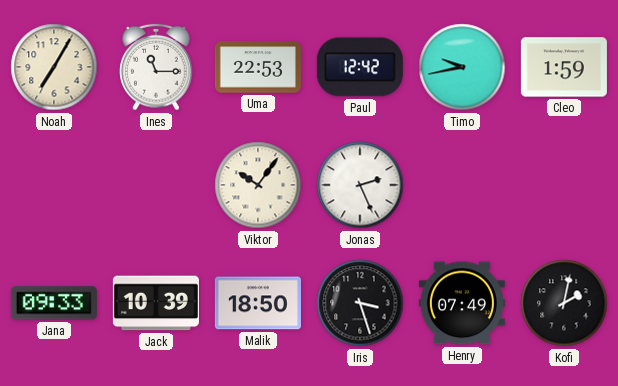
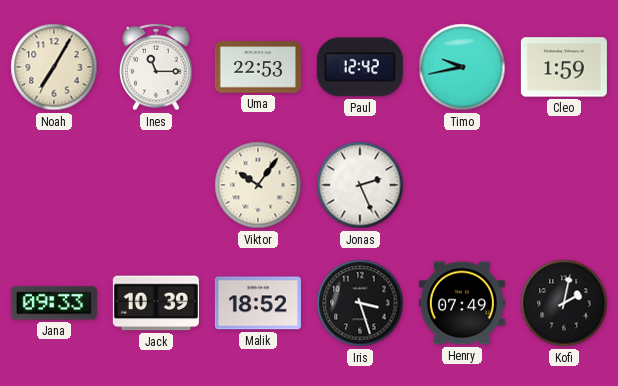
Malik: 18:50 -> 18:52 (258, 303)
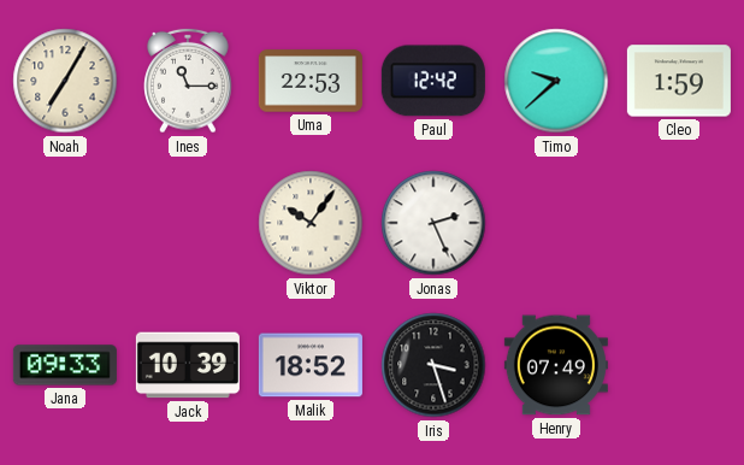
Timo: 9:43 -> 9:38 (556, 81)
Kofi: 2:02 -> none (564, 303)
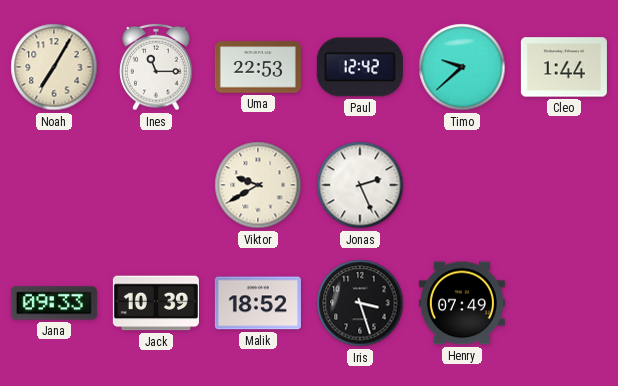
Cleo: 1:59 -> 1:44 (564, 67)
Viktor: 10:06 -> 9:40 (258, 185)
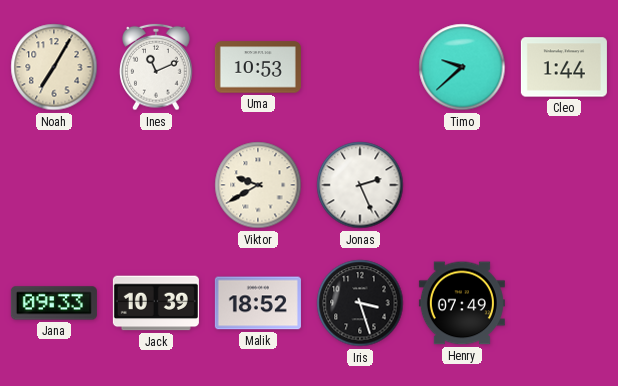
Ines: 11:15 -> 11:11 (156, 67)
Uma: 22:53 -> 10:53 (258, 67)
Paul: 12:42 -> none (360, 67)
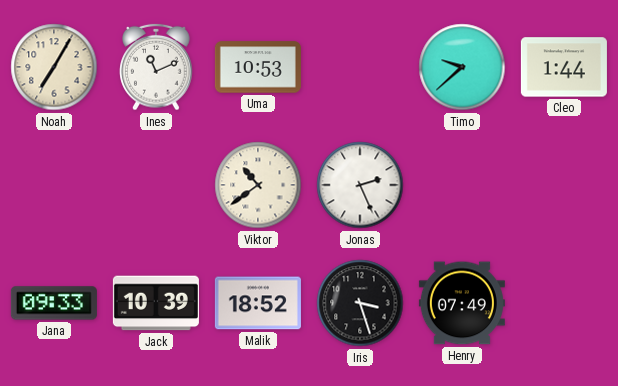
Viktor: 9:40 -> 10:39 (258, 185)
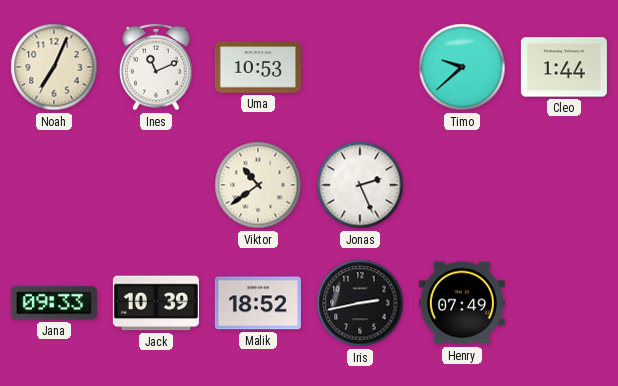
Noah: 7:05 -> 7:04 (54, 67)
Iris: 3:27 -> 2:43 (360, 303)
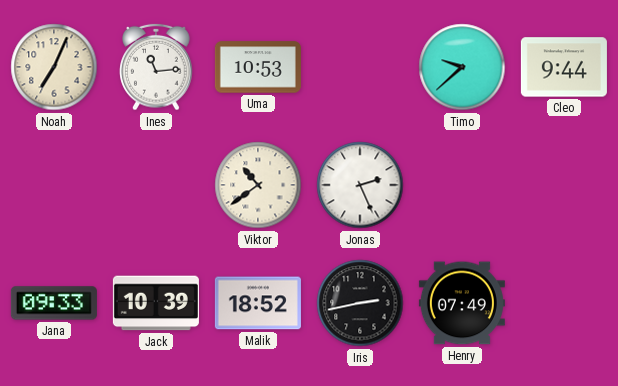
Ines: 11:11 -> 11:14 (156, 67)
Cleo: 1:44 -> 9:44 (564, 67)
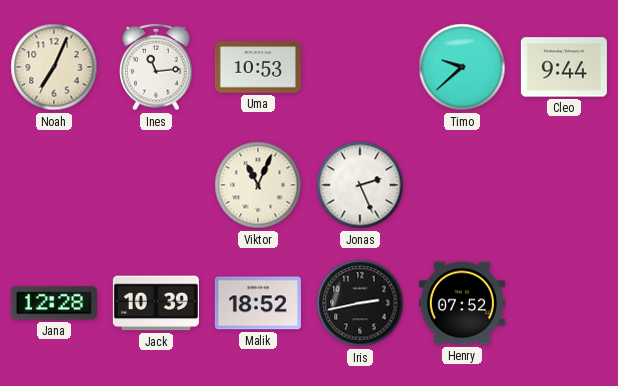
Viktor: 10:39 -> 11:04 (258, 185)
Jana: 09:33 -> 12:28 (54, 303)
Henry: 07:49 -> 07:52 (462, 303)
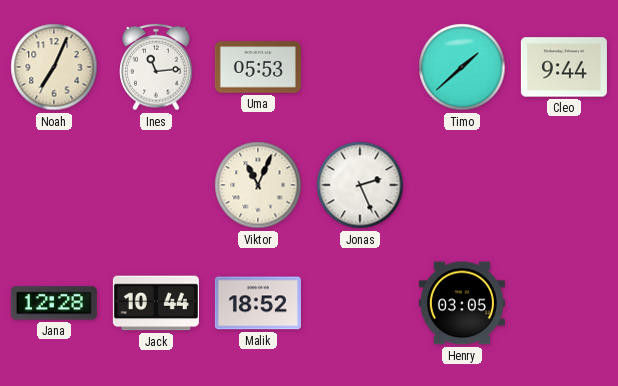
Uma: 10:53 -> 05:53 (258, 67)
Timo: 9:38 -> 1:38 (462, 67)
Jack: 10:39 -> 10:44 (156, 303)
Iris: 2:43 -> none (360, 303)
Henry: 07:52 -> 03:05 (462, 303)
